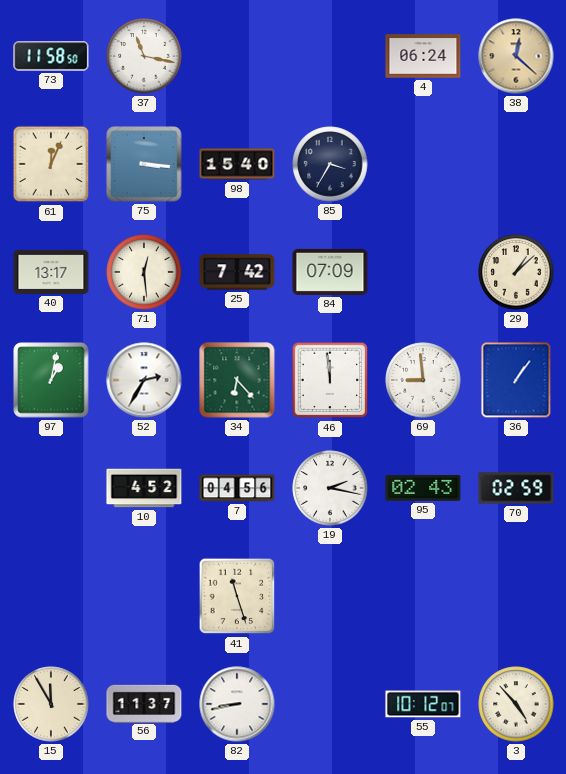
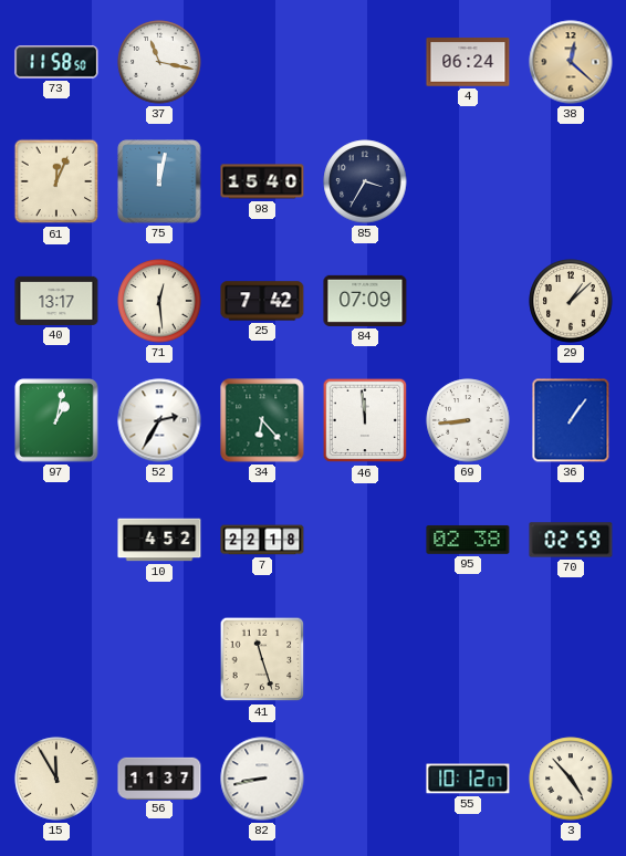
75: 3:16 -> 12:02 (159, 181)
69: 8:59 -> 8:44 (468, 420)
7: 04:56 -> 22:18 (262, 540)
19: 2:17 -> none (330, 488)
95: 02:43 -> 02:38 (468, 540)
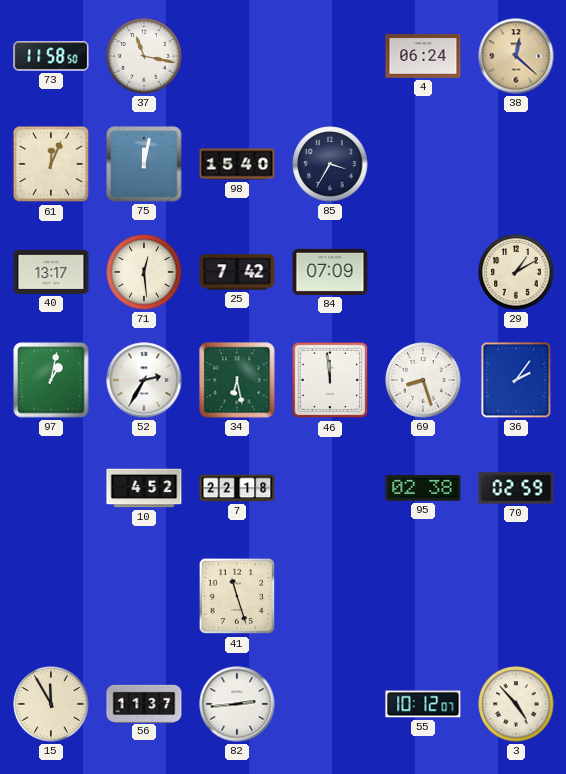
29: 1:08 -> 1:10 (516, 272)
34: 6:23 -> 6:28 (237, 380)
69: 8:44 -> 8:27 (423, 380)
36: 1:06 -> 2:06 (516, 380)
82: 8:43 -> 2:44 (237, 704)
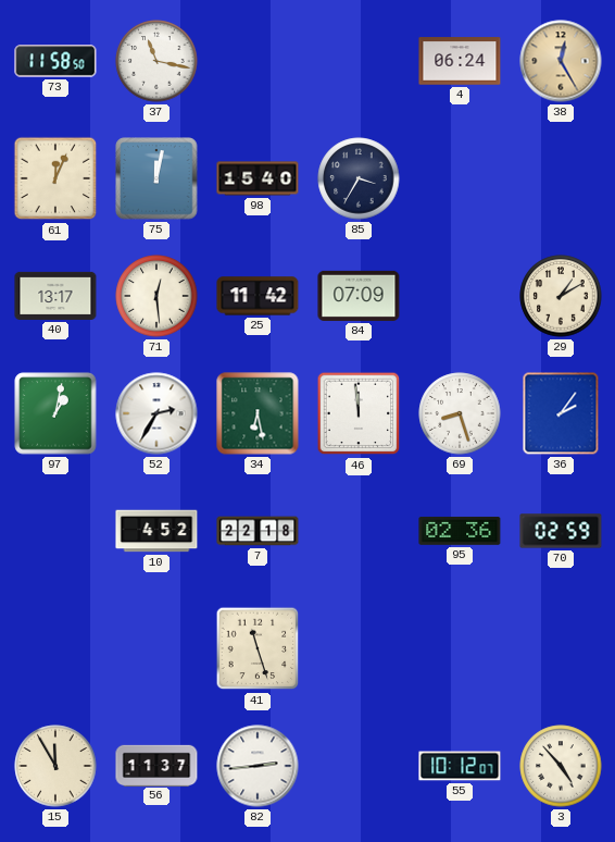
38: 12:22 -> 12:25 (561, 61)
25: 7:42 -> 11:42 (258, 296)
95: 02:38 -> 02:36 (460, 531)
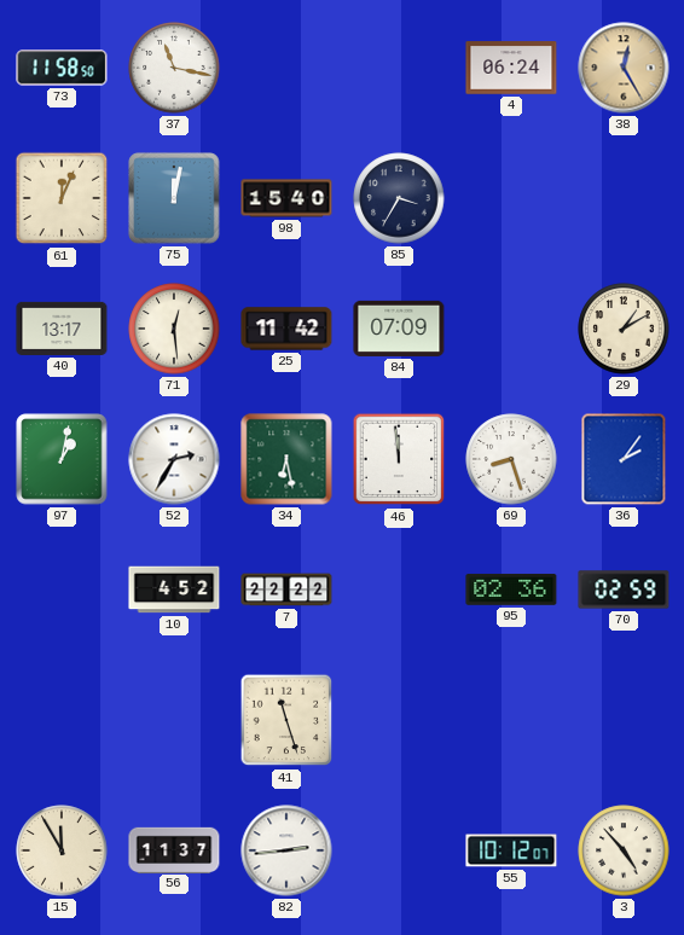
7: 22:18 -> 22:22 (286, 590)
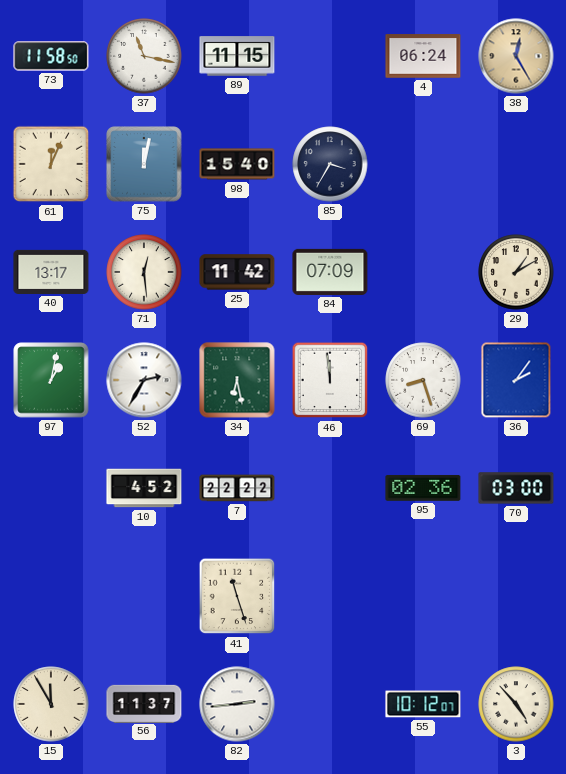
89: none -> 11:15 (237, 56)
70: 02:59 -> 03:00 (516, 488)
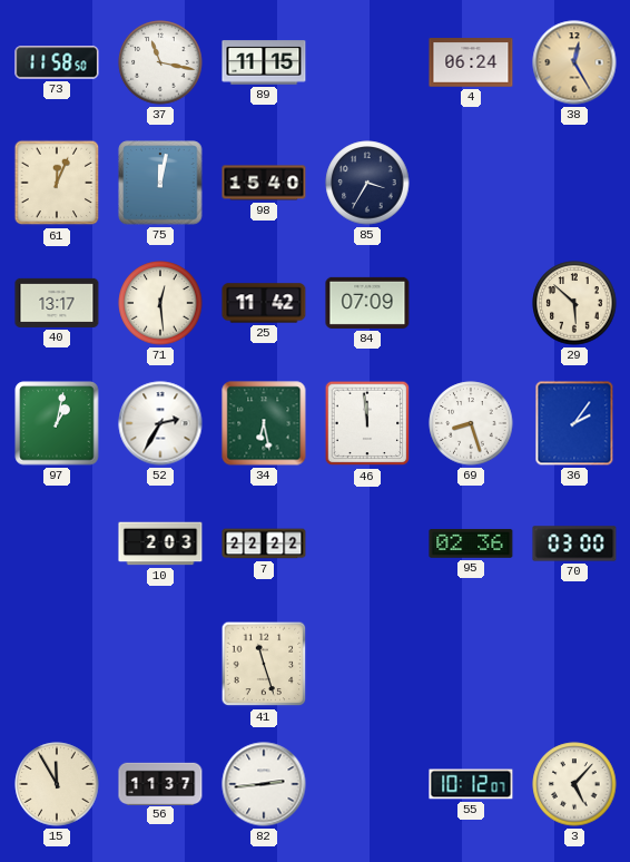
29: 1:10 -> 5:52 (574, 303)
10: 4:52 -> 2:03 (160, 543)
3: 4:53 -> 5:07 (574, 784)
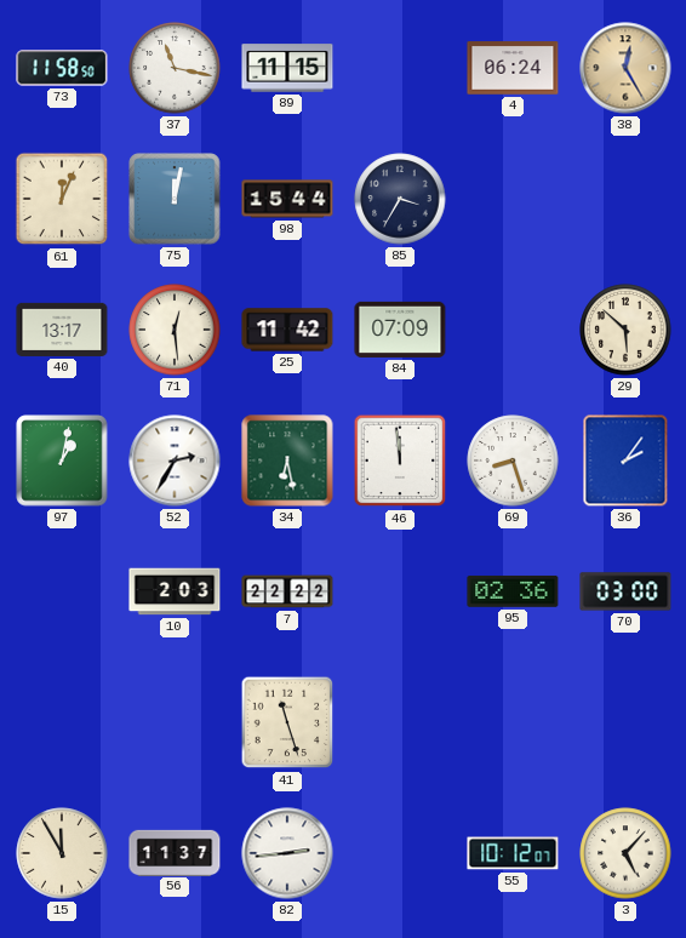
98: 15:40 -> 15:44 (287, 199)
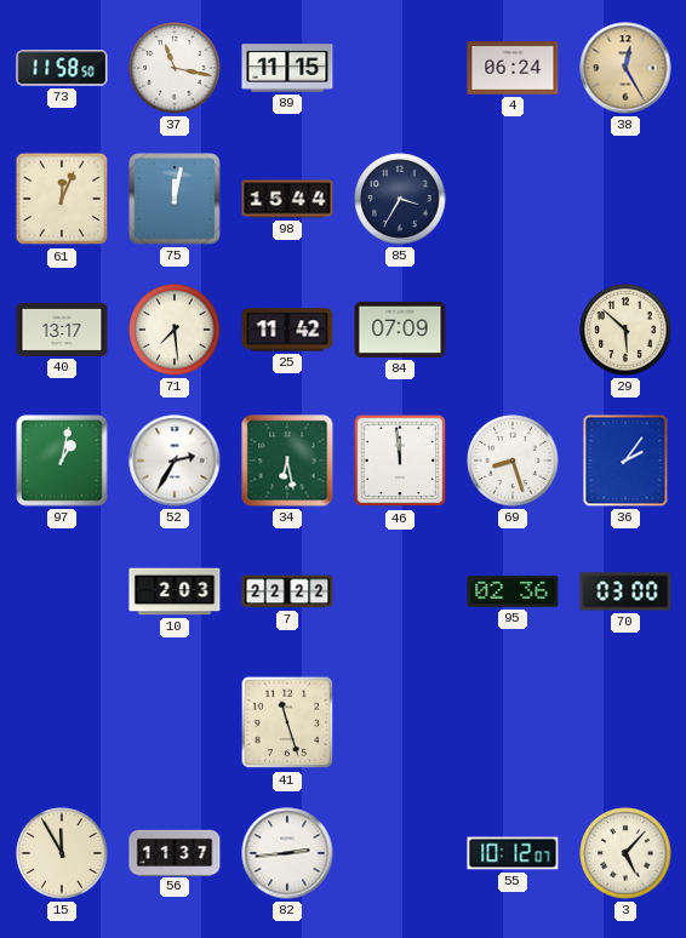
71: 12:29 -> 7:29 (175, 330)
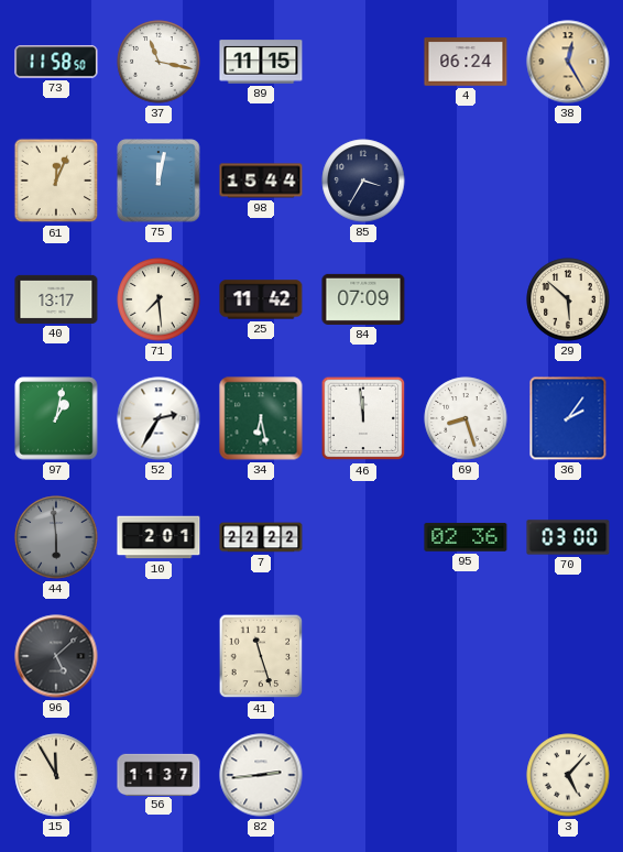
44: none -> 5:59 (56, 537)
10: 2:03 -> 2:01 (159, 537)
96: none -> 5:08 (56, 656)
55: 10:12 -> none (513, 853)
